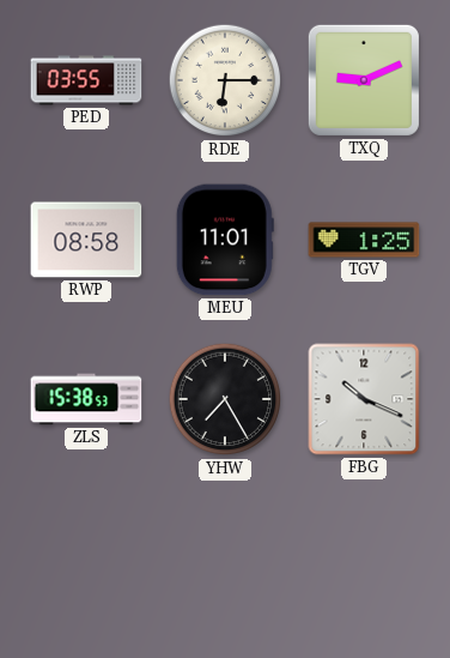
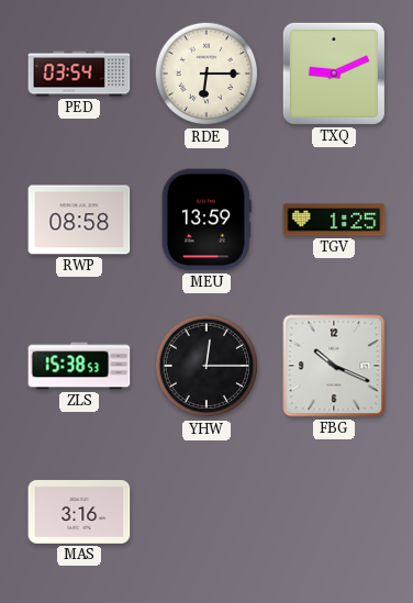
PED: 03:55 -> 03:54 (79, 74)
MEU: 11:01 -> 13:59 (206, 220)
YHW: 7:25 -> 12:15 (206, 366)
MAS: none -> 3:16 (79, 513)
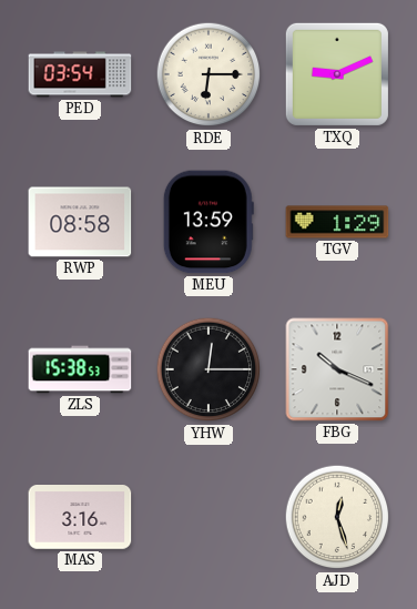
TGV: 1:25 -> 1:29 (337, 222)
AJD: none -> 12:27 (337, 517)
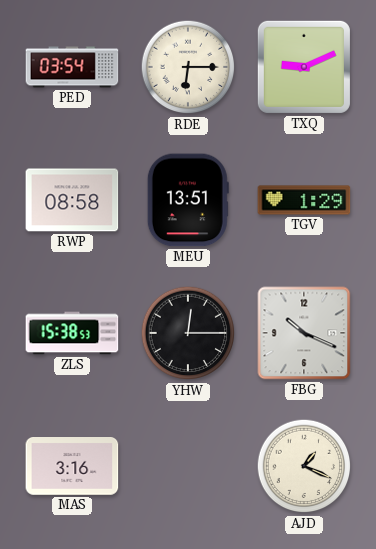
MEU: 13:59 -> 13:51 (188, 200)
AJD: 12:27 -> 1:19 (304, 466)
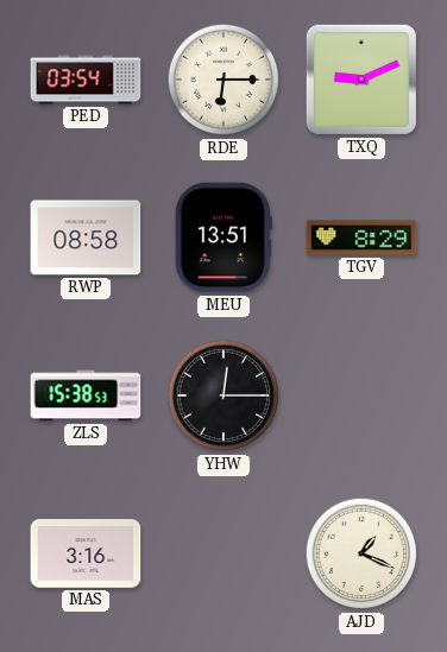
TGV: 1:29 -> 8:29 (361, 238)
FBG: 10:19 -> none (304, 333)
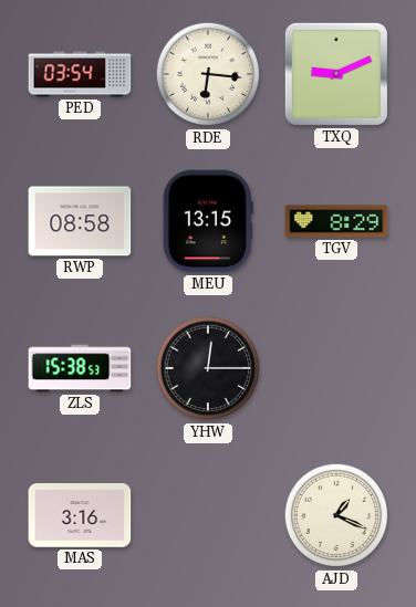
RDE: 6:15 -> 6:16 (208, 74)
MEU: 13:51 -> 13:15 (208, 221)
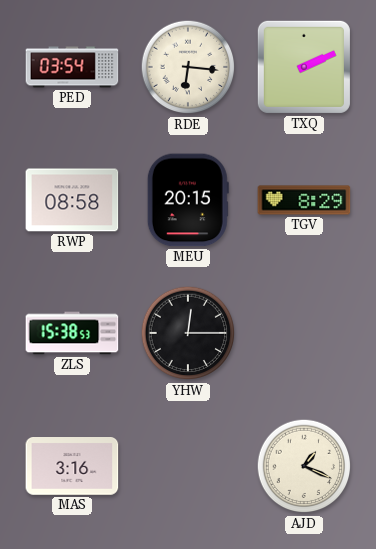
TXQ: 9:11 -> 2:11 (304, 67)
MEU: 13:15 -> 20:15 (188, 200)
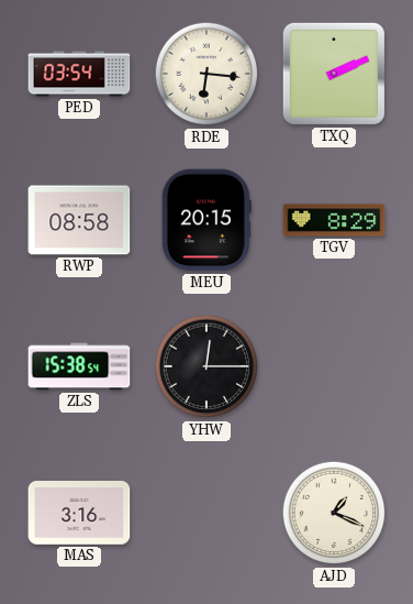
ZLS: 15:38:53 -> 15:38:54 (79, 366)
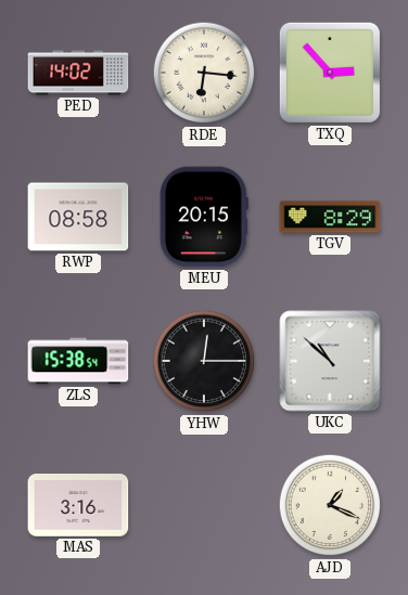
PED: 03:54 -> 14:02 (78, 73)
TXQ: 2:11 -> 2:53 (330, 73)
UKC: none -> 10:52 (330, 361)
